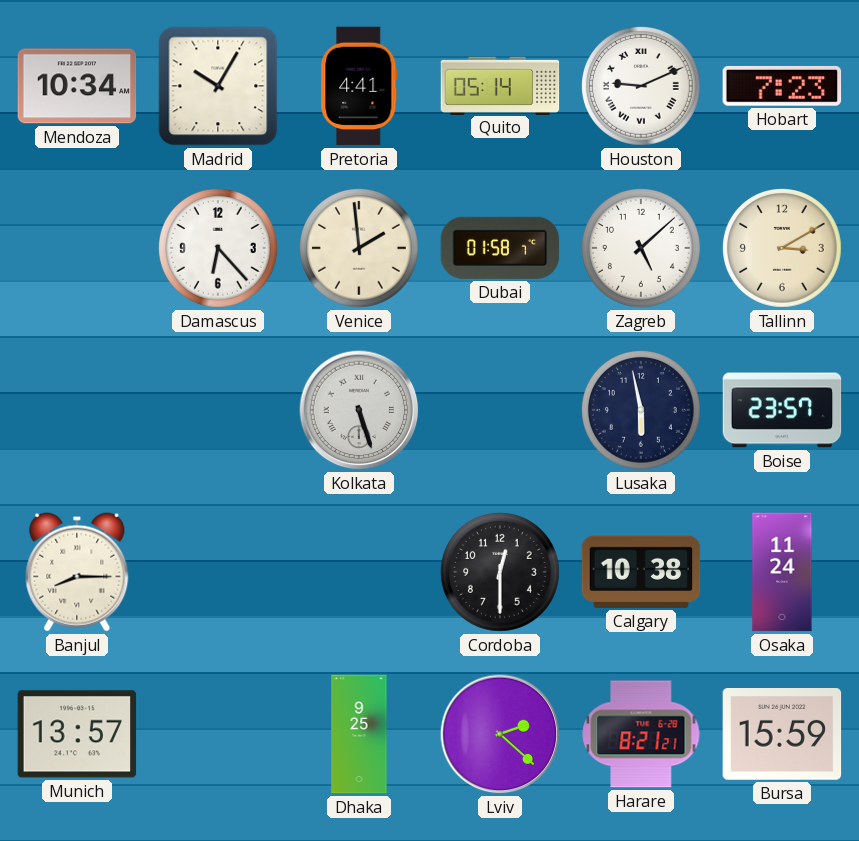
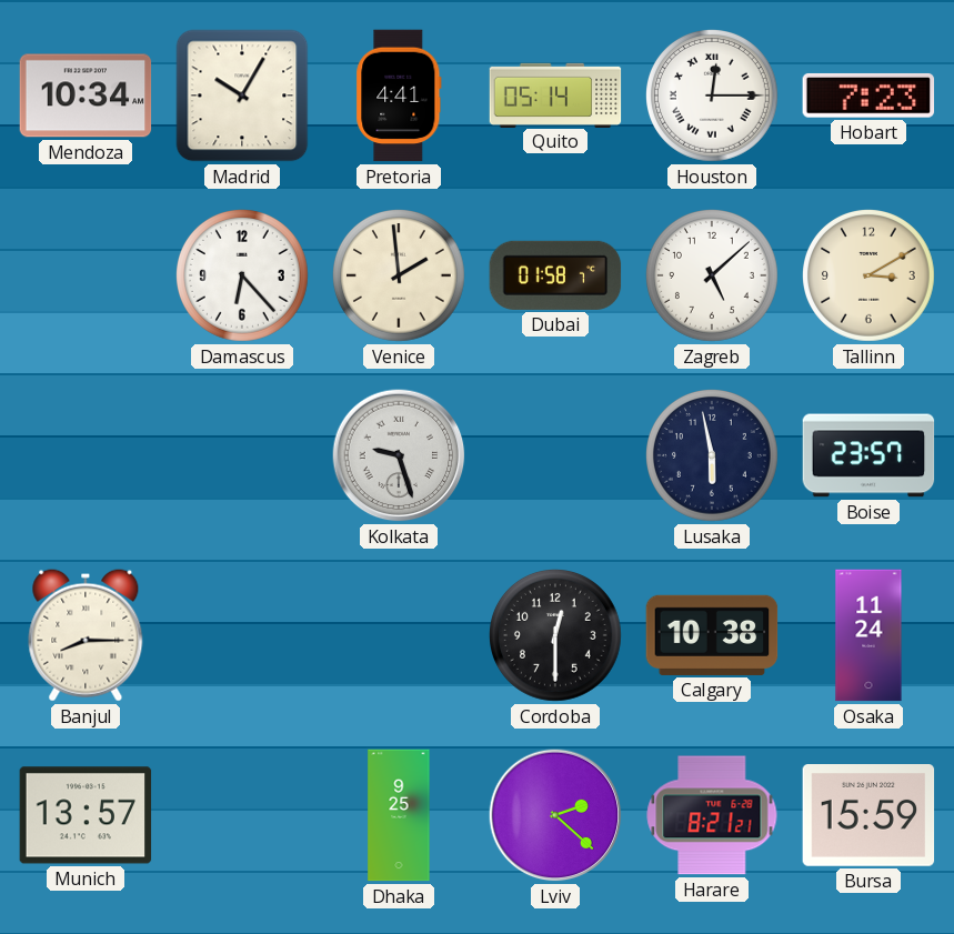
Houston: 9:11 -> 12:15 (713, 97)
Kolkata: 5:27 -> 9:27 (399, 455)
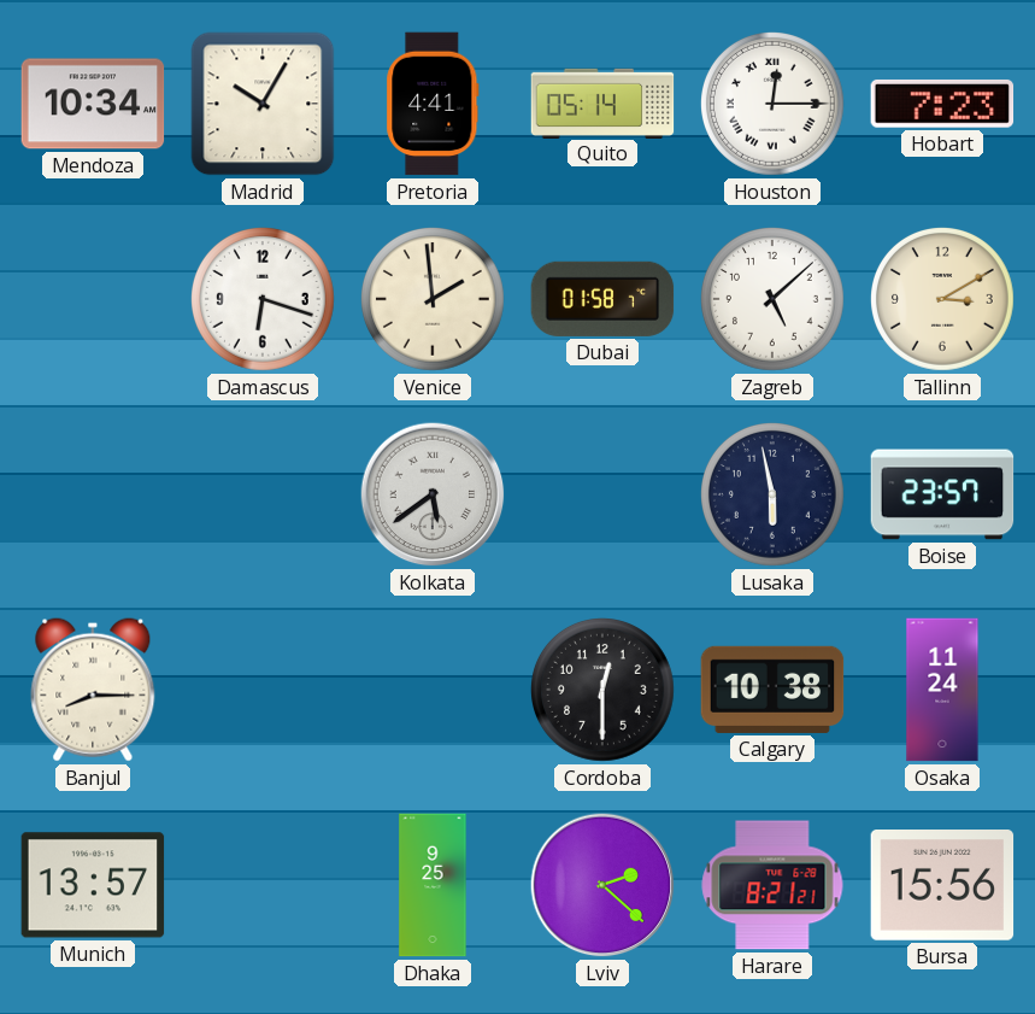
Damascus: 6:23 -> 6:18 (264, 300)
Kolkata: 9:27 -> 5:39 (433, 494)
Bursa: 15:59 -> 15:56 (942, 886)
